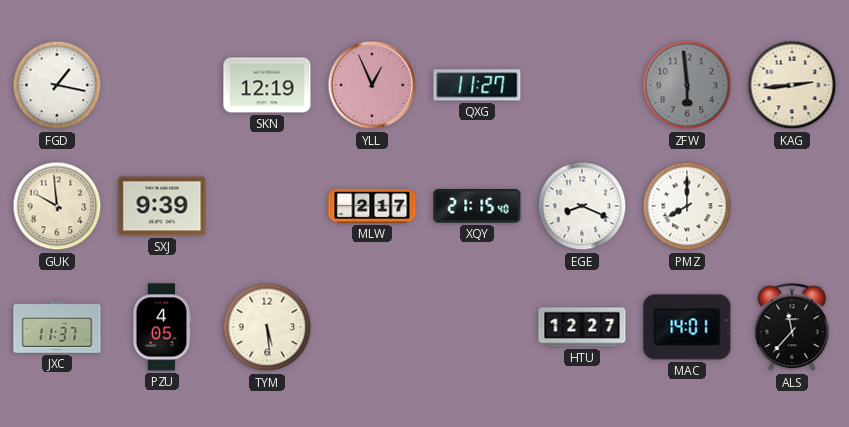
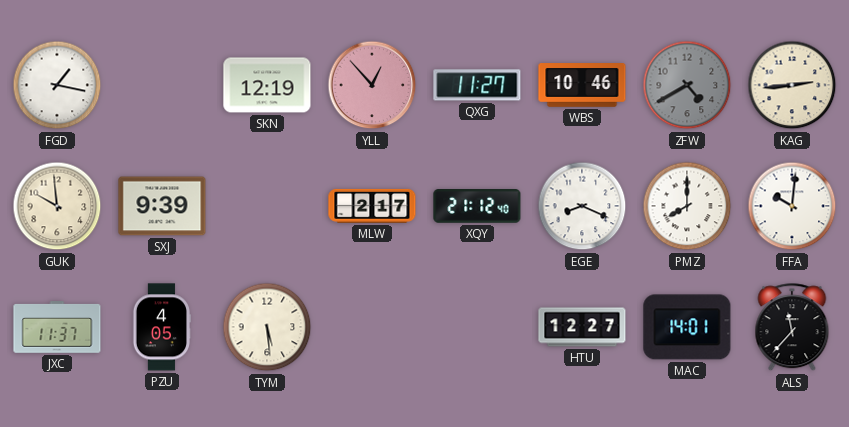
YLL: 12:56 -> 12:53 (372, 85)
WBS: none -> 10:46 (582, 86)
ZFW: 5:59 -> 4:40 (687, 85)
XQY: 21:15 -> 21:12 (477, 206)
FFA: none -> 10:01 (792, 206)
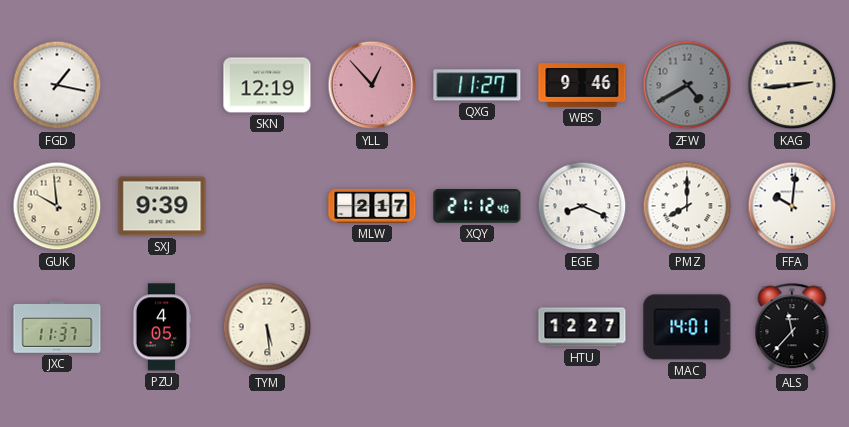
WBS: 10:46 -> 9:46 (582, 86)
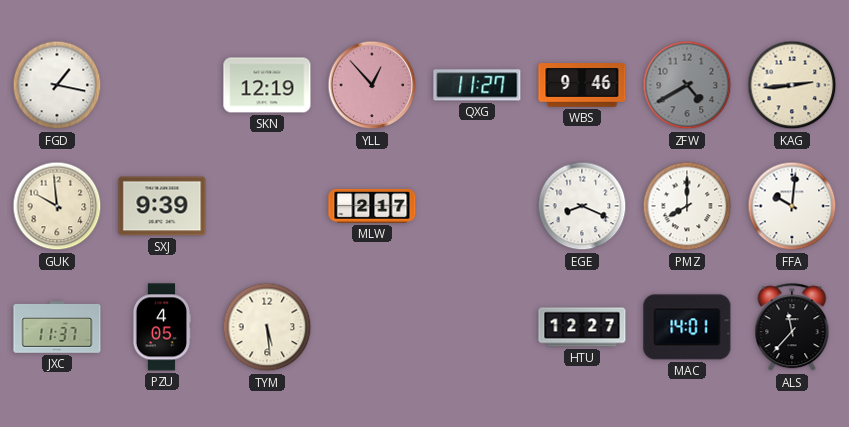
XQY: 21:12 -> none (477, 206)
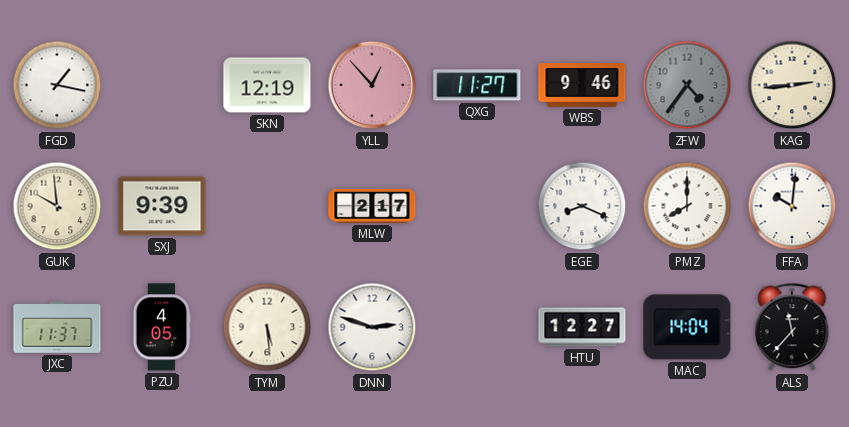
ZFW: 4:40 -> 4:36 (687, 85)
DNN: none -> 2:48 (372, 327)
MAC: 14:01 -> 14:04 (687, 327)
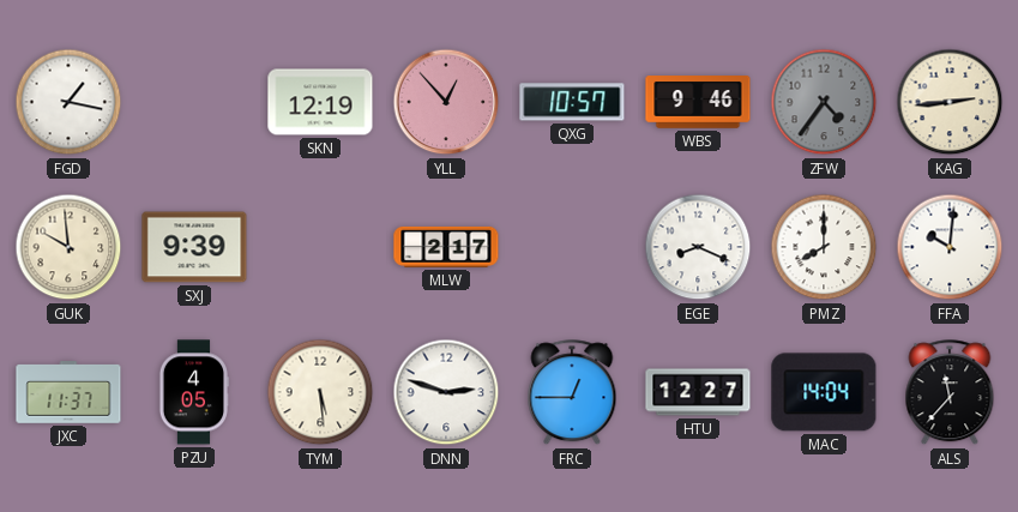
QXG: 11:27 -> 10:57 (572, 102)
FRC: none -> 12:45 (572, 393)
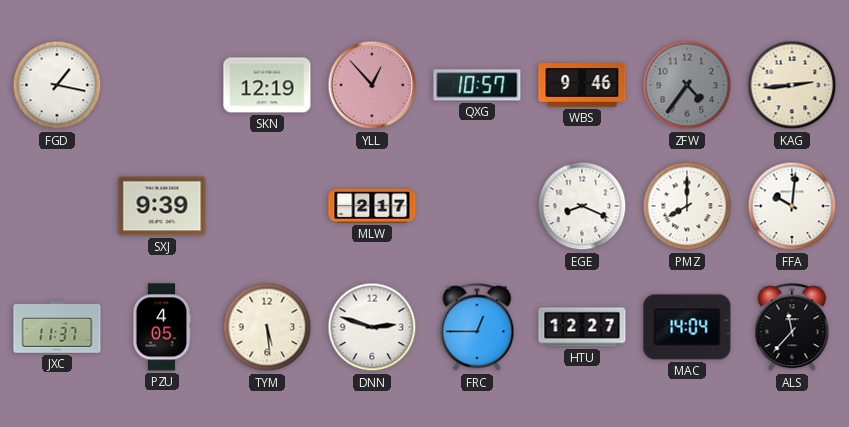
GUK: 9:59 -> none (68, 247)
